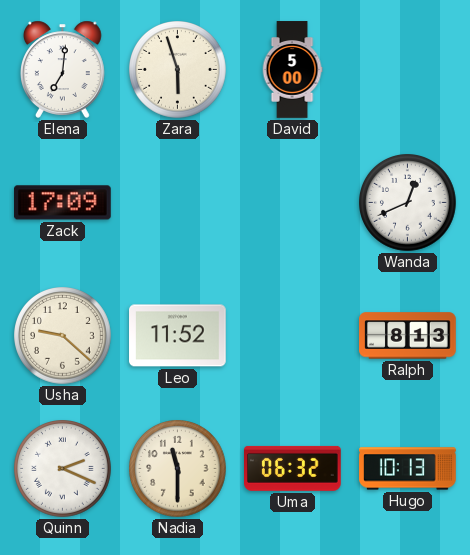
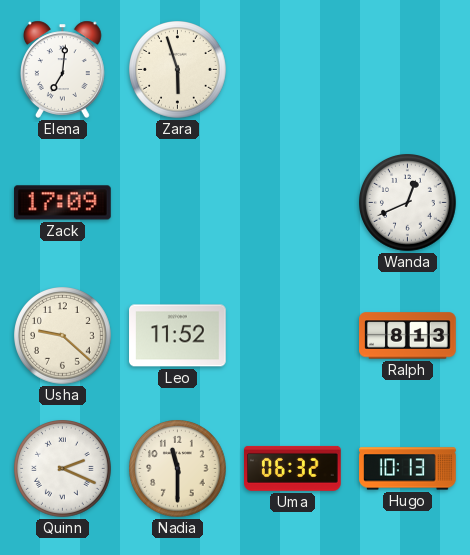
David: 5:00 -> none (292, 70)
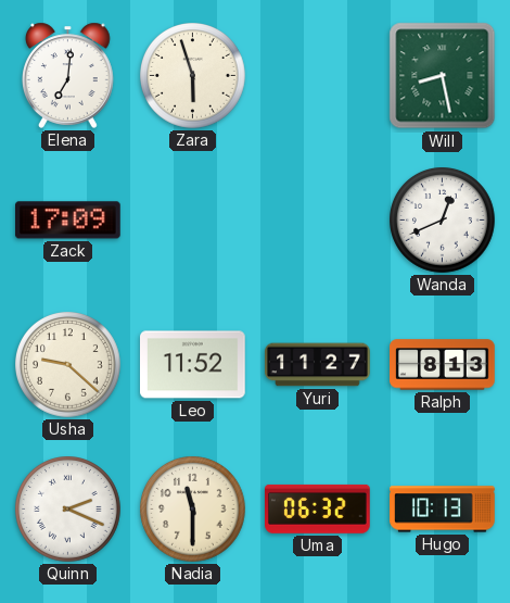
Will: none -> 8:28 (443, 76)
Yuri: none -> 11:27 (318, 365)
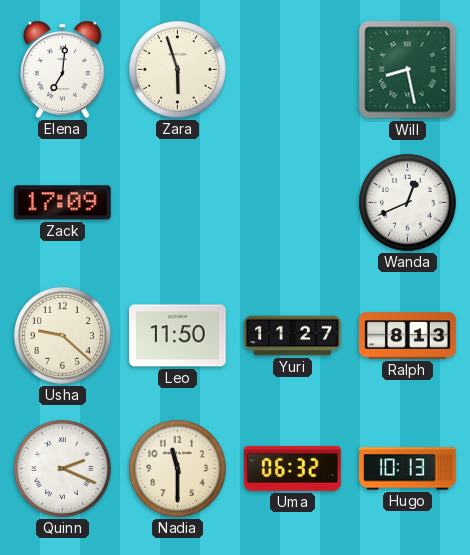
Leo: 11:52 -> 11:50 (178, 336)
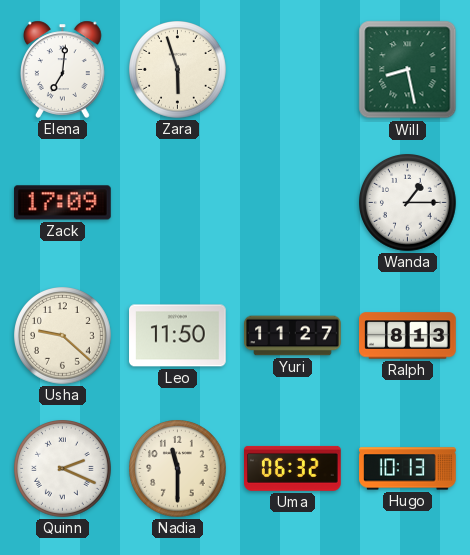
Wanda: 12:41 -> 1:15 (408, 203)
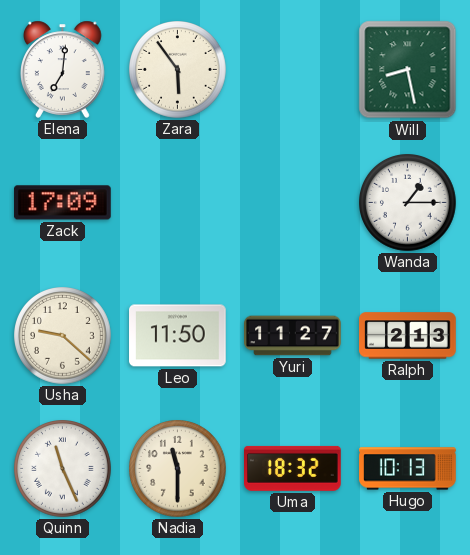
Zara: 5:57 -> 5:54 (178, 70)
Ralph: 8:13 -> 2:13 (408, 336)
Quinn: 2:19 -> 11:26 (63, 469)
Uma: 06:32 -> 18:32 (293, 468)
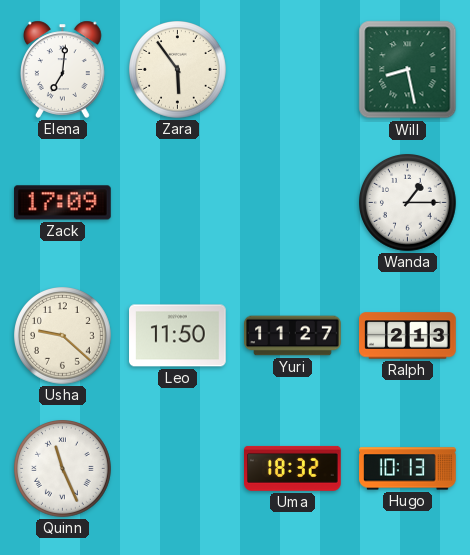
Nadia: 11:30 -> none (178, 469)
